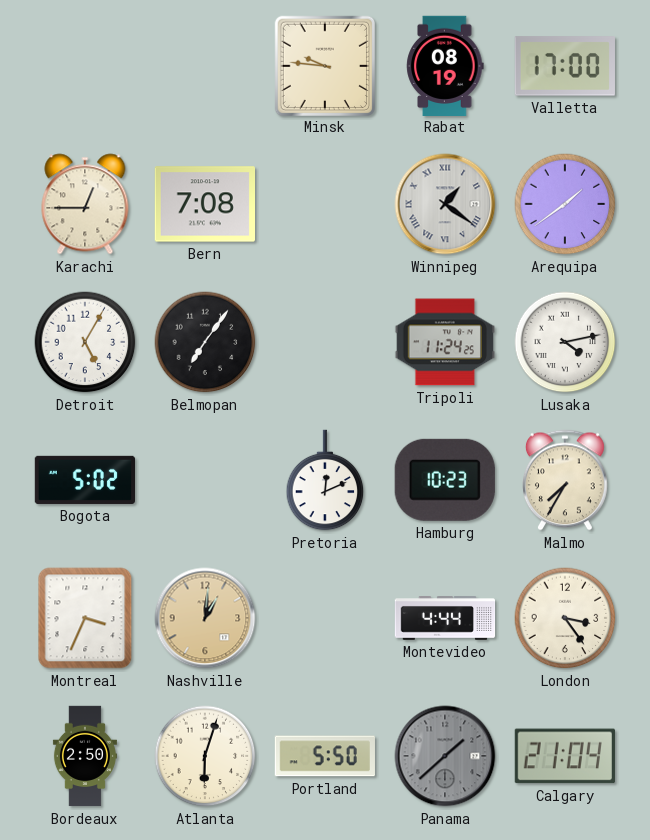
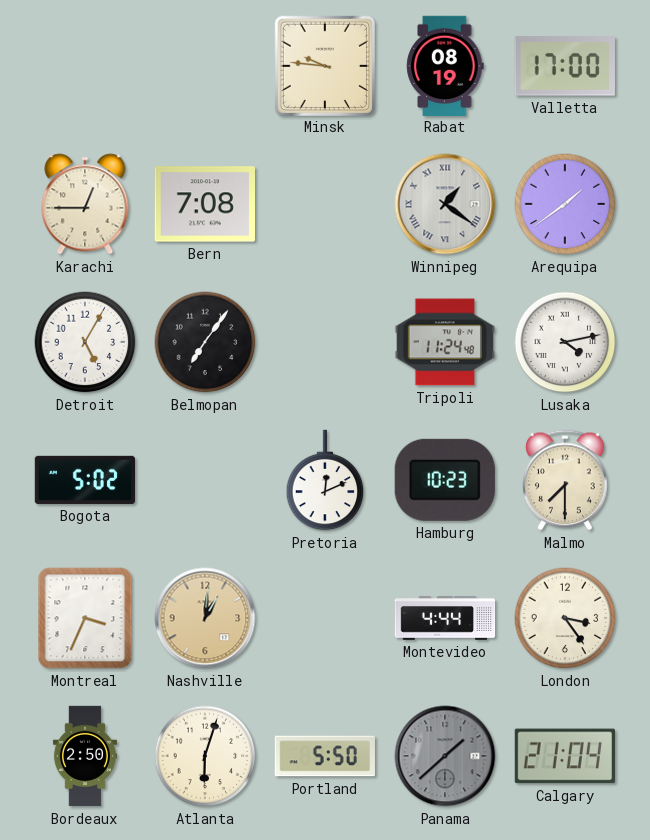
Tripoli: 11:24:25 -> 11:24:48 (444, 342)
Malmo: 7:35 -> 7:30 (566, 480)
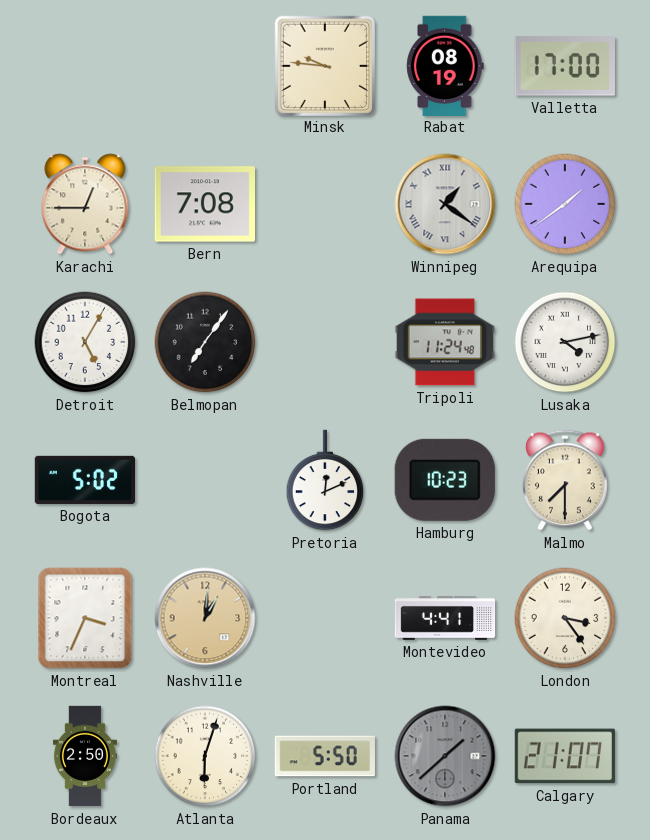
Montevideo: 4:44 -> 4:41 (445, 618)
Calgary: 21:04 -> 21:07 (565, 756)
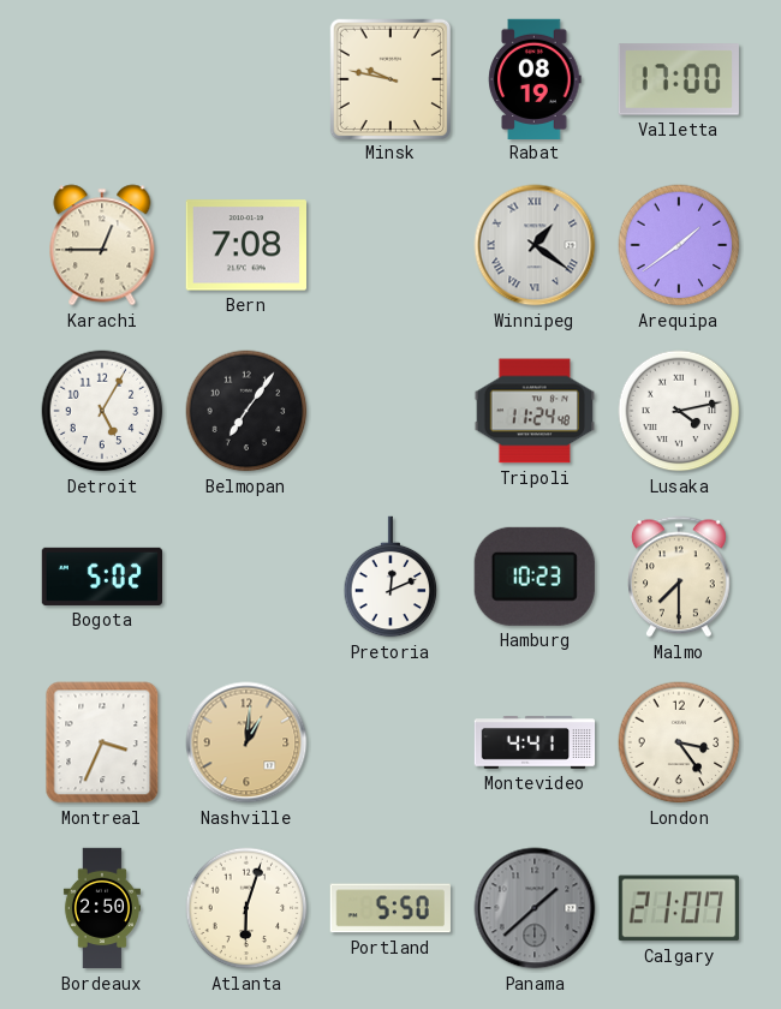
Minsk: 9:46 -> 9:47 (389, 78)
